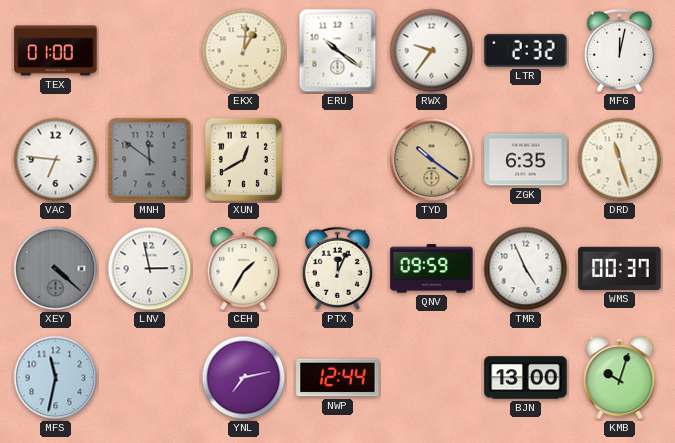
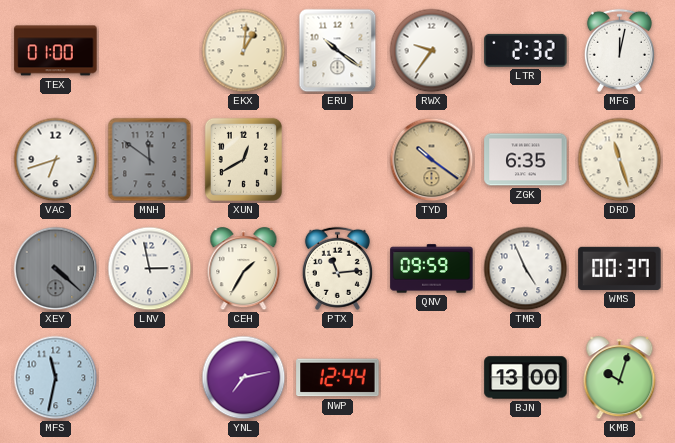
VAC: 6:46 -> 6:42 (56, 160)
PTX: 12:04 -> 11:14 (337, 268)
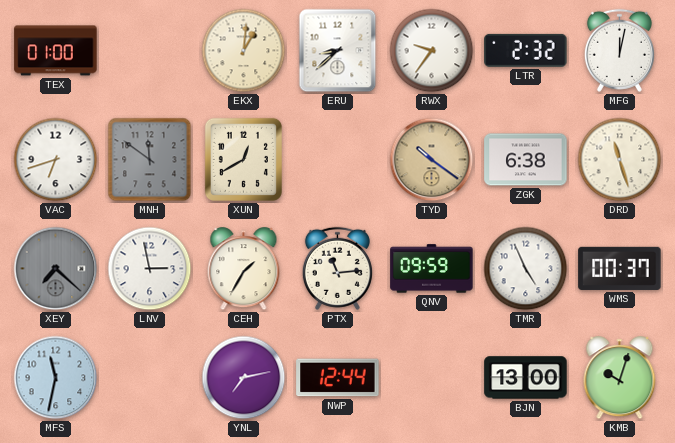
ERU: 10:21 -> 8:38 (338, 51)
ZGK: 6:35 -> 6:38 (526, 160)
XEY: 4:22 -> 7:22 (56, 269)
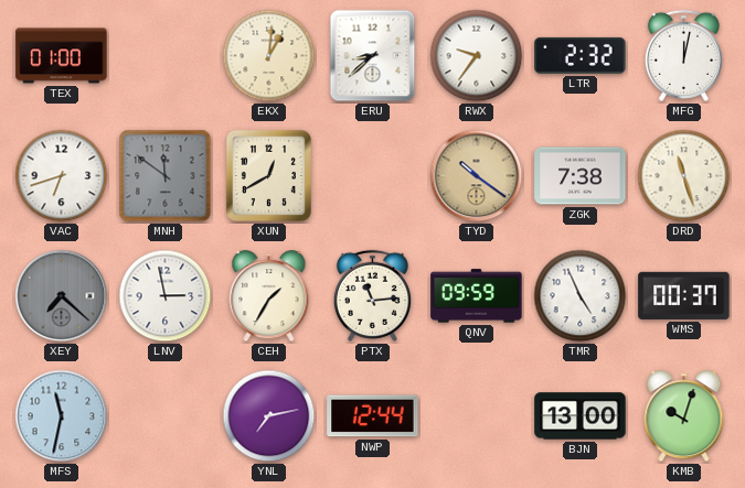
ZGK: 6:38 -> 7:38 (581, 176)
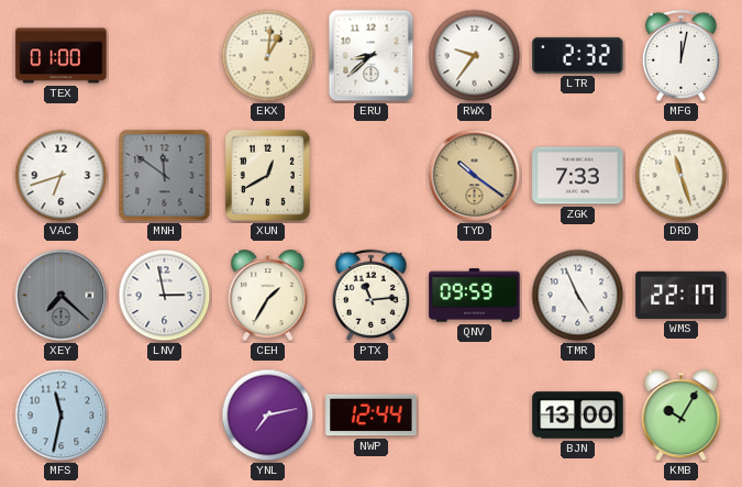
ZGK: 7:38 -> 7:33 (578, 176)
WMS: 00:37 -> 22:17 (682, 295)
KMB: 10:03 -> 10:05 (682, 416)
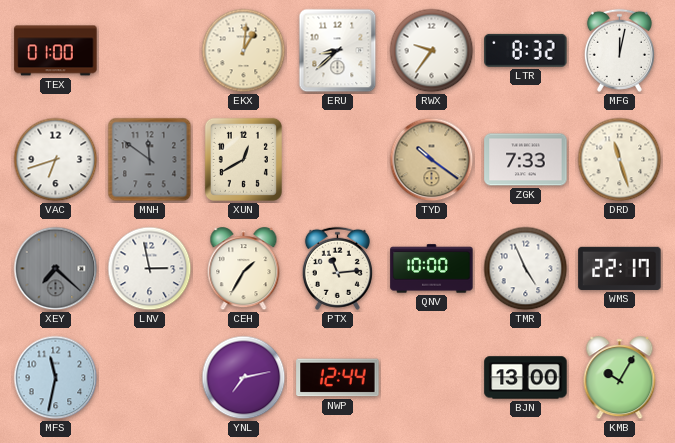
LTR: 2:32 -> 8:32 (526, 50)
QNV: 09:59 -> 10:00 (432, 269)
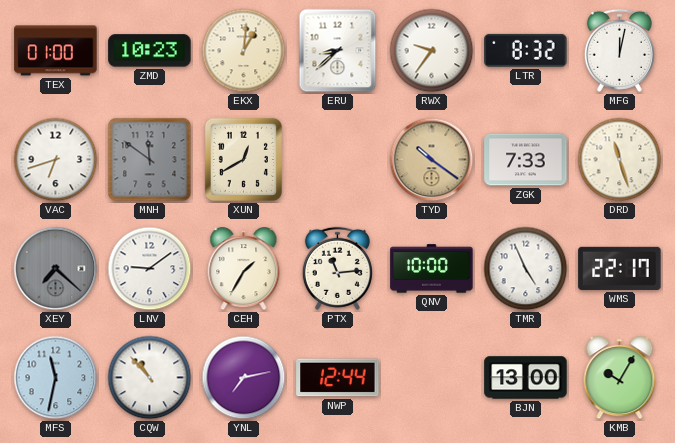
ZMD: none -> 10:23 (150, 51)
LNV: 2:58 -> 9:09 (150, 269)
CQW: none -> 10:53 (150, 378)
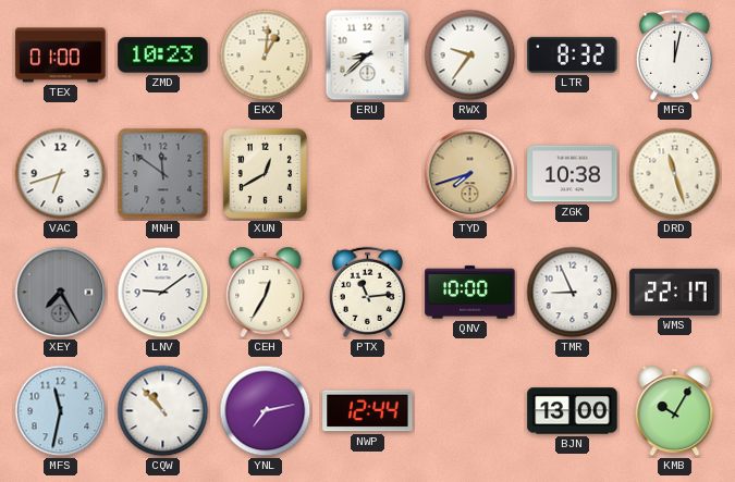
TYD: 10:21 -> 7:42 (470, 174)
ZGK: 7:33 -> 10:38 (573, 174)
XEY: 7:22 -> 7:25 (61, 293)
CEH: 1:35 -> 12:35 (266, 293)
TMR: 4:56 -> 8:56 (573, 293)
